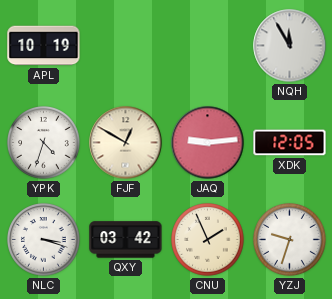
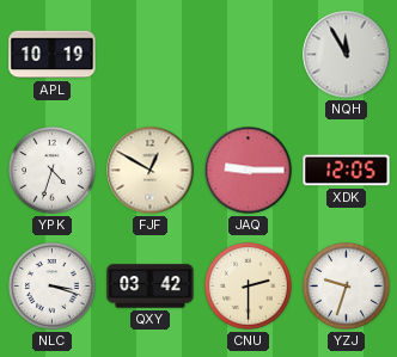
JAQ: 9:14 -> 9:15 (249, 171)
CNU: 1:56 -> 2:30 (249, 287)
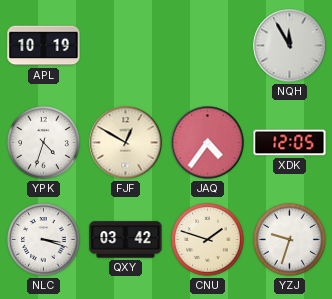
JAQ: 9:15 -> 4:36 (208, 143)
CNU: 2:30 -> 1:48 (208, 240)
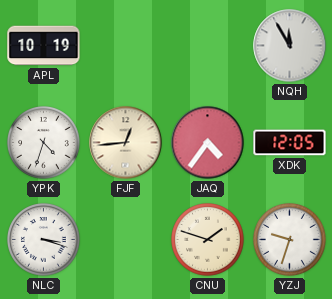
FJF: 12:50 -> 12:44 (126, 143)
QXY: 03:42 -> none (126, 240)
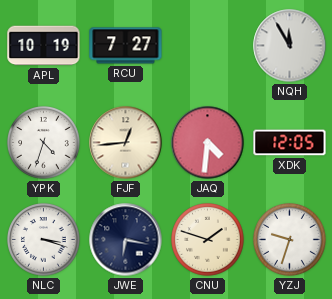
RCU: none -> 7:27 (126, 46)
JAQ: 4:36 -> 4:31 (208, 143)
JWE: none -> 6:17 (126, 240)
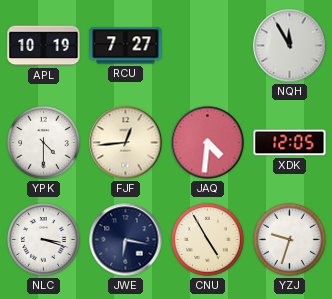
YPK: 4:33 -> 4:30 (44, 143)
CNU: 1:48 -> 4:55 (208, 240)
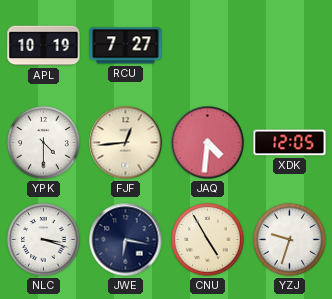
NQH: 11:55 -> none (290, 46)
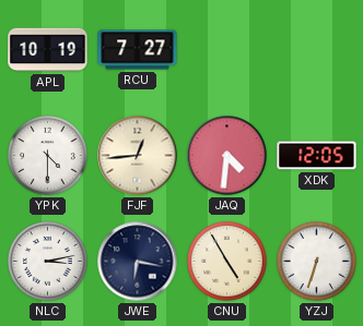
NLC: 3:18 -> 3:13 (48, 262)
YZJ: 9:33 -> 6:33 (317, 262)
